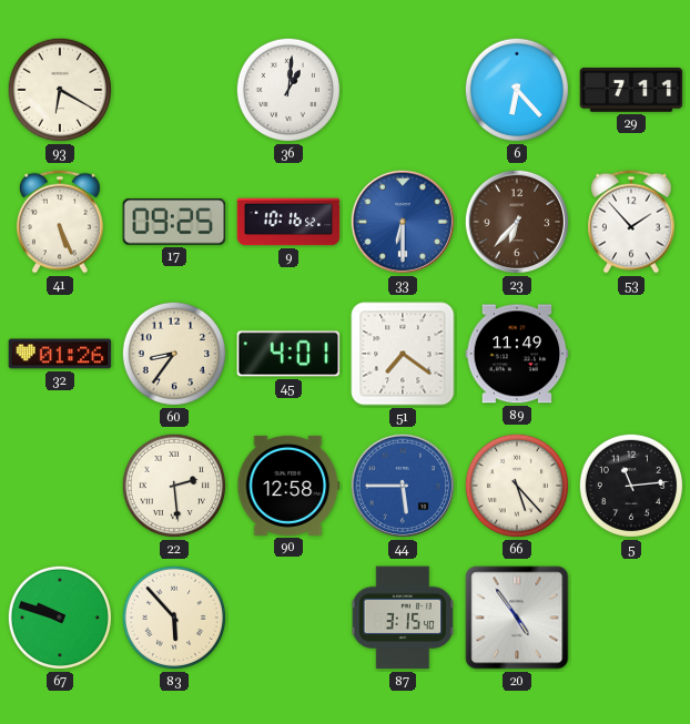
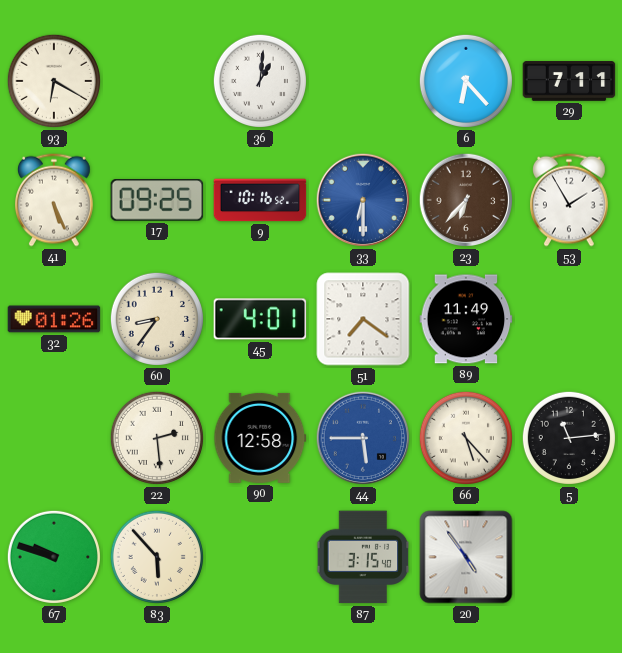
53: 1:53 -> 1:55 (570, 200)
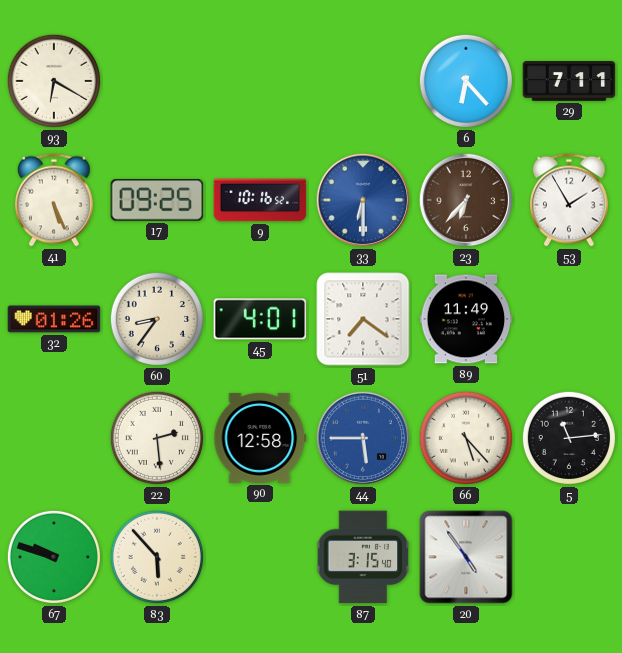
36: 1:01 -> none (260, 81)
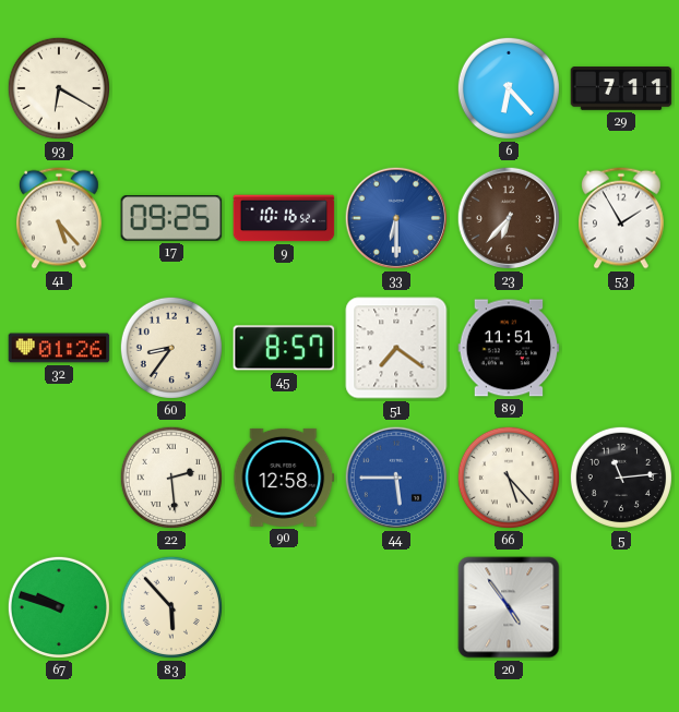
41: 5:26 -> 5:23 (60, 218)
45: 4:01 -> 8:57 (284, 348)
89: 11:49 -> 11:51 (509, 348)
87: 3:15 -> none (363, 557)
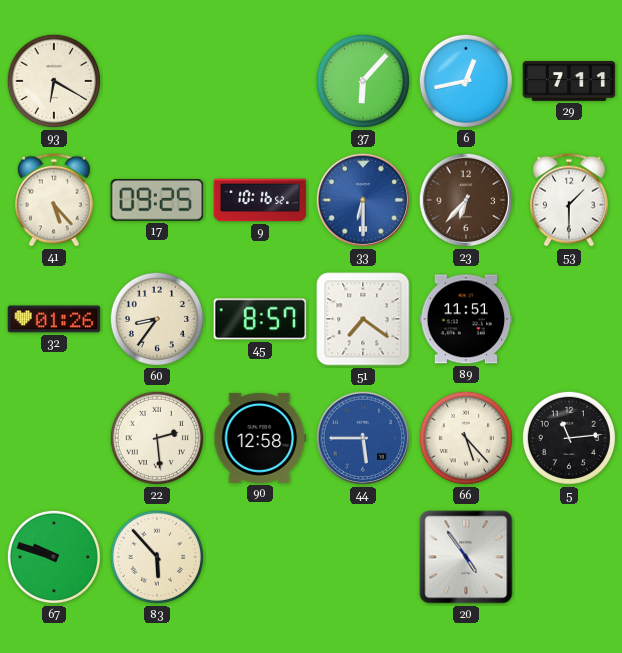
37: none -> 6:07 (363, 81)
6: 6:23 -> 12:43 (466, 81)
53: 1:55 -> 1:30 (570, 200)
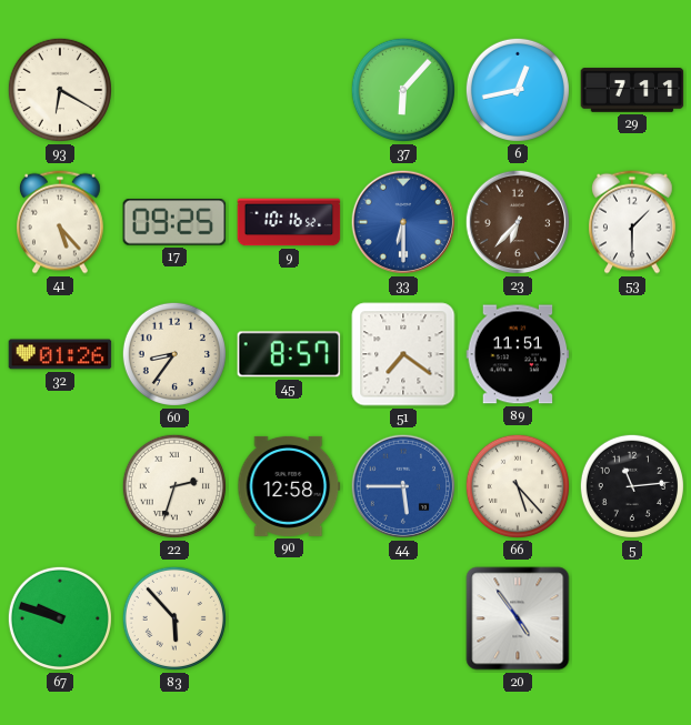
22: 2:29 -> 2:33 (174, 486)
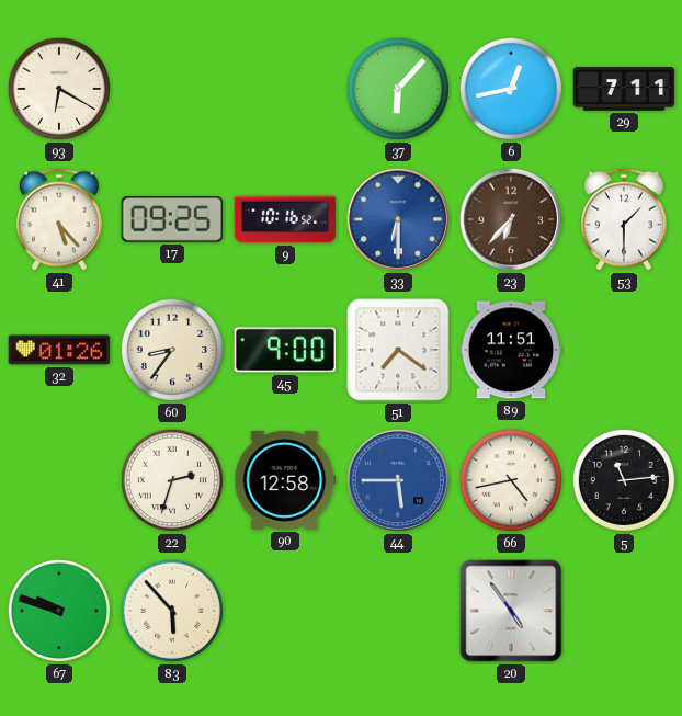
45: 8:57 -> 9:00 (285, 350)
66: 5:23 -> 4:43 (511, 480)
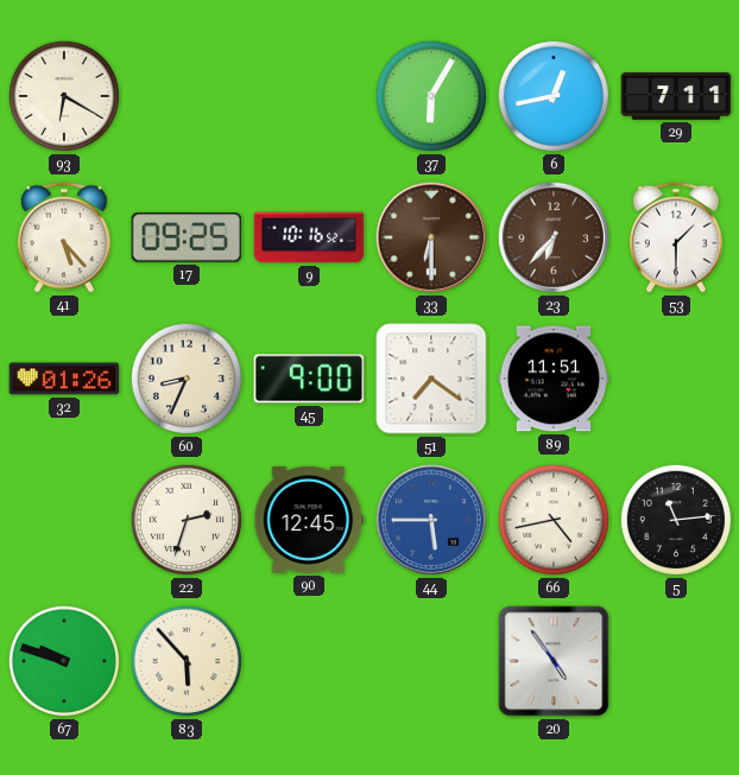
37: 6:07 -> 6:05 (431, 96)
33 dial: blue -> brown (431, 237)
60: 8:36 -> 8:34 (187, 379)
90: 12:58 -> 12:45 (309, 520)
